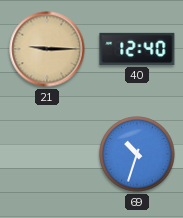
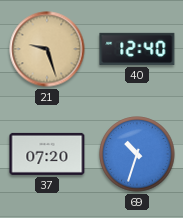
21: 9:15 -> 9:27 (47, 49)
37: none -> 07:20 (47, 154)
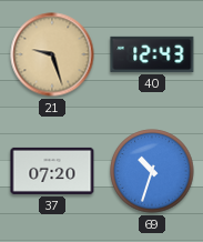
40: 12:40 -> 12:43 (152, 54)
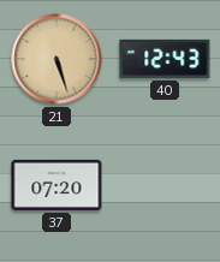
21: 9:27 -> 5:27 (57, 59)
69: 10:33 -> none (152, 171)
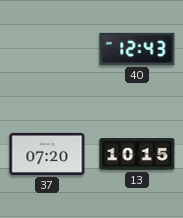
21: 5:27 -> none (57, 59)
13: none -> 10:15 (137, 154)
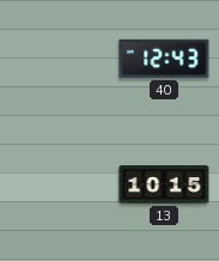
37: 07:20 -> none (47, 154)
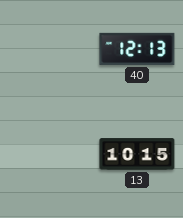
40: 12:43 -> 12:13 (137, 49)
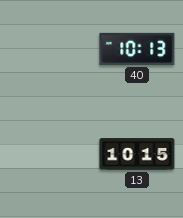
40: 12:13 -> 10:13 (137, 49)
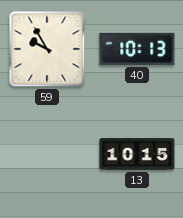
59: none -> 9:55 (47, 49)
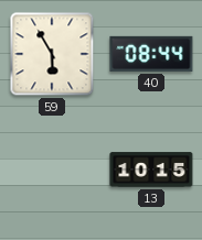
59: 9:55 -> 5:55 (52, 54)
40: 10:13 -> 08:44 (151, 54)
